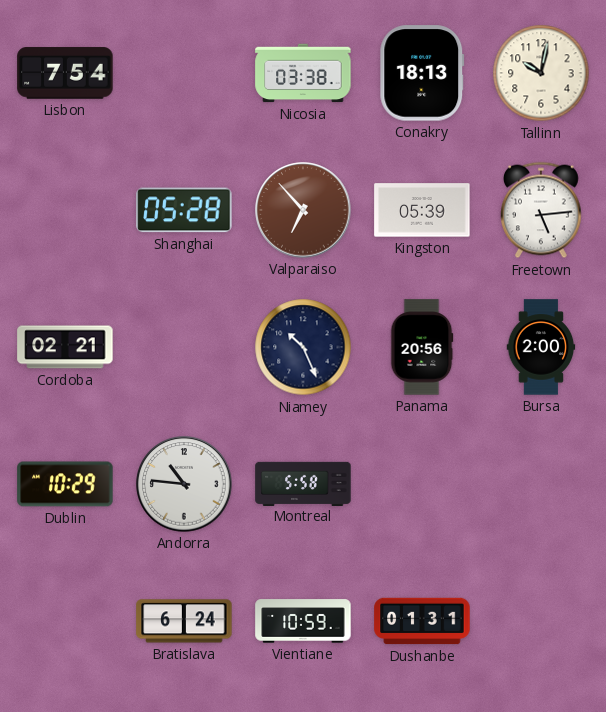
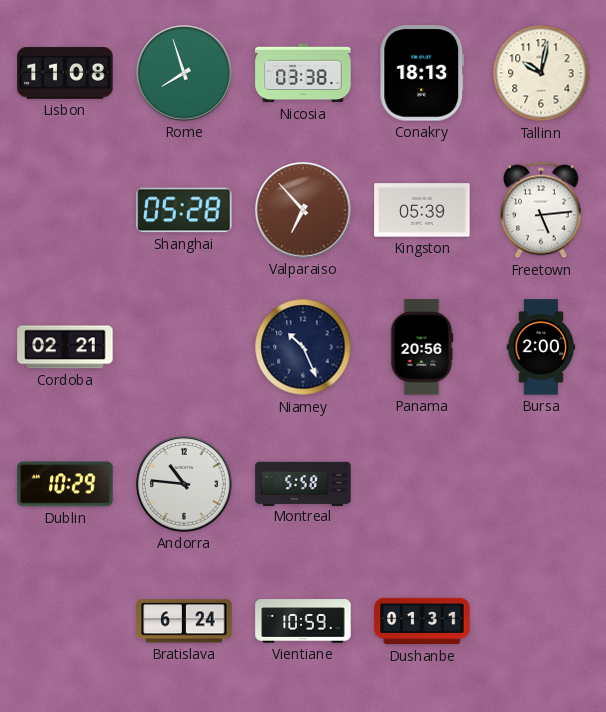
Lisbon: 7:54 -> 11:08 (65, 73)
Rome: none -> 7:57 (184, 73)
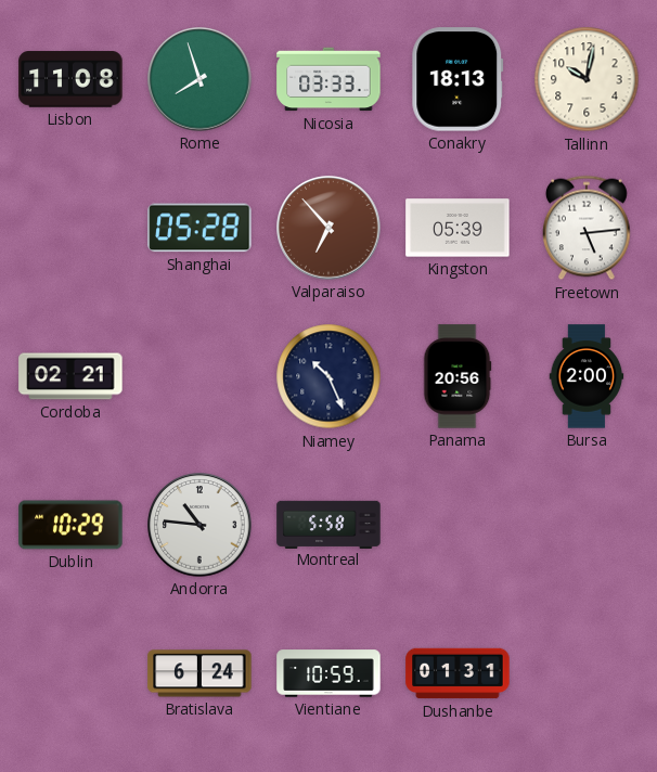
Nicosia: 03:38 -> 03:33 (328, 79)
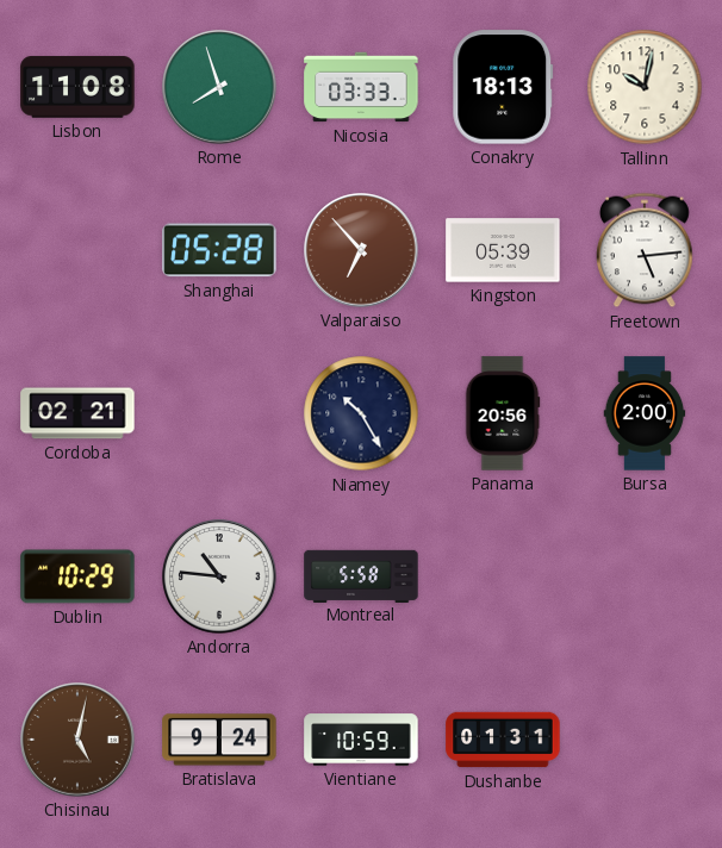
Niamey: 10:26 -> 10:25 (361, 413)
Chisinau: none -> 5:02 (77, 740)
Bratislava: 6:24 -> 9:24 (219, 740)
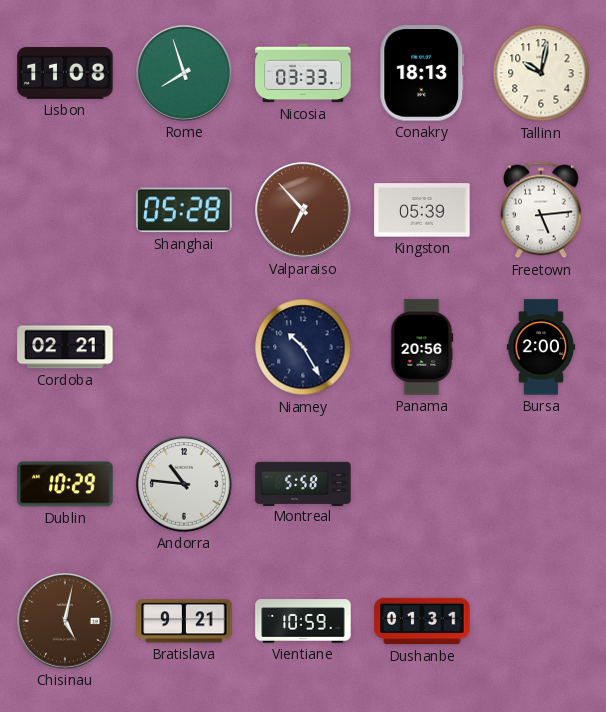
Bratislava: 9:24 -> 9:21 (184, 621)
